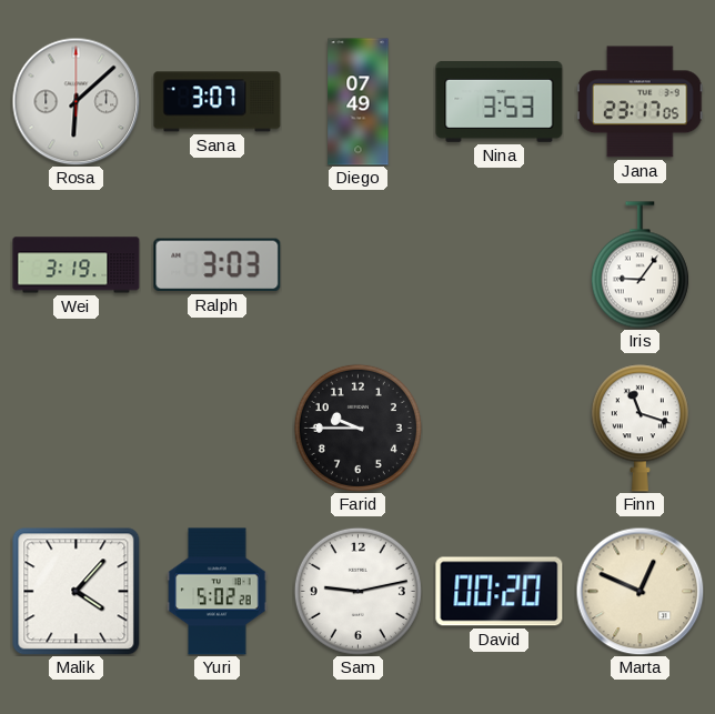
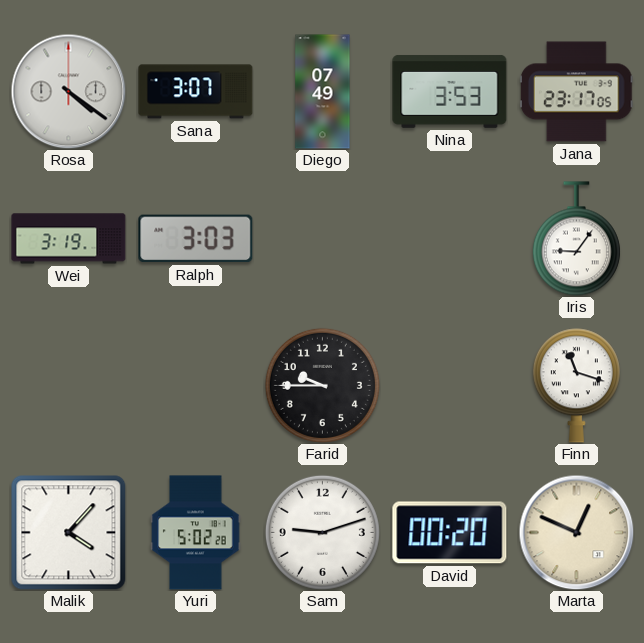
Rosa: 6:08 -> 4:21 (68, 91)
Sam: 9:13 -> 9:12 (322, 532)
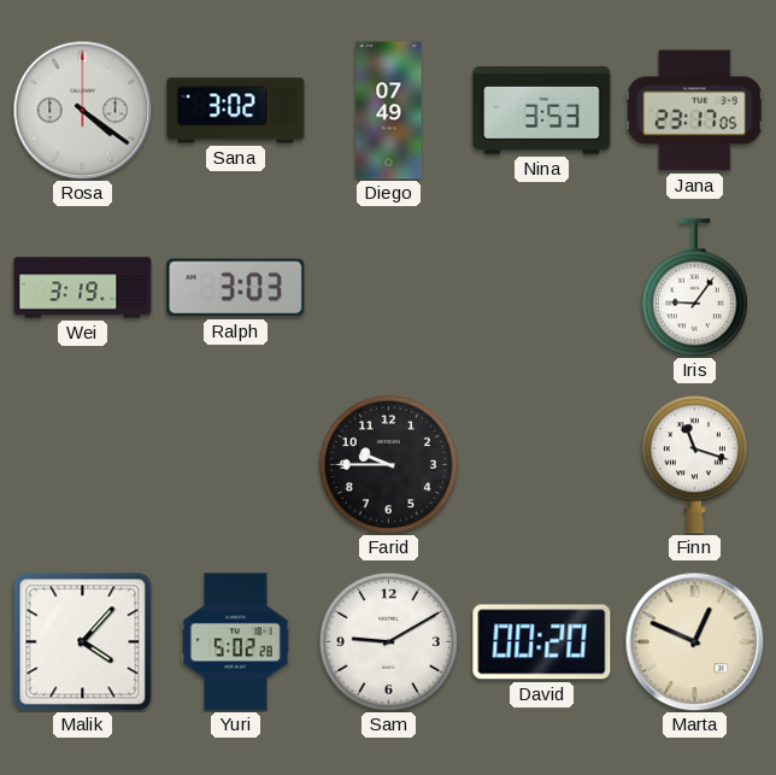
Sana: 3:07 -> 3:02 (236, 111)
Sam: 9:12 -> 9:10 (388, 641)
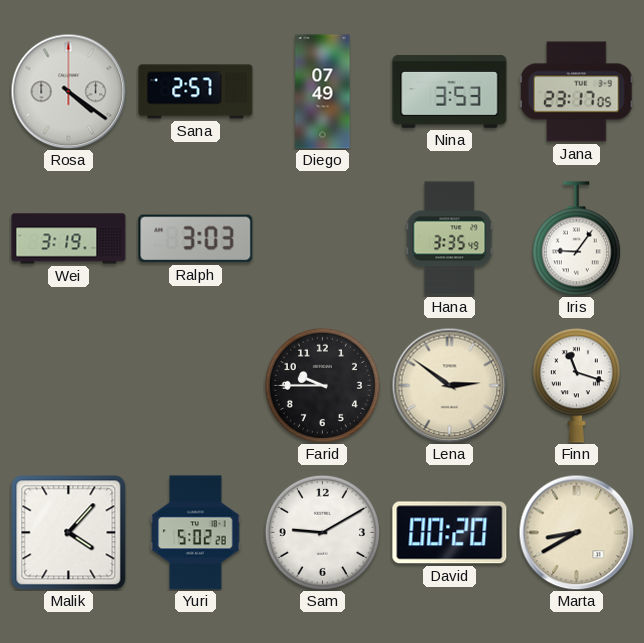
Sana: 3:02 -> 2:57 (196, 92)
Hana: none -> 3:35 (450, 239)
Lena: none -> 2:51 (449, 385)
Marta: 12:49 -> 8:40 (576, 532)
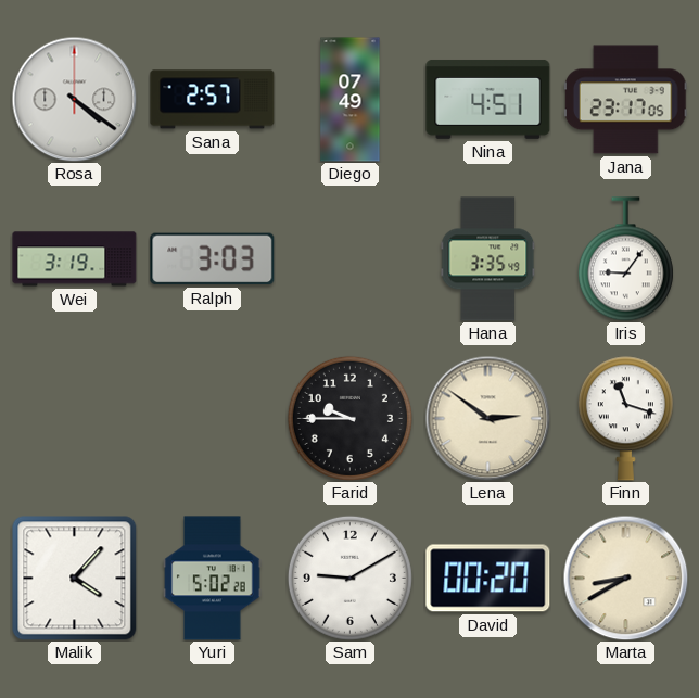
Nina: 3:53 -> 4:51 (488, 99)
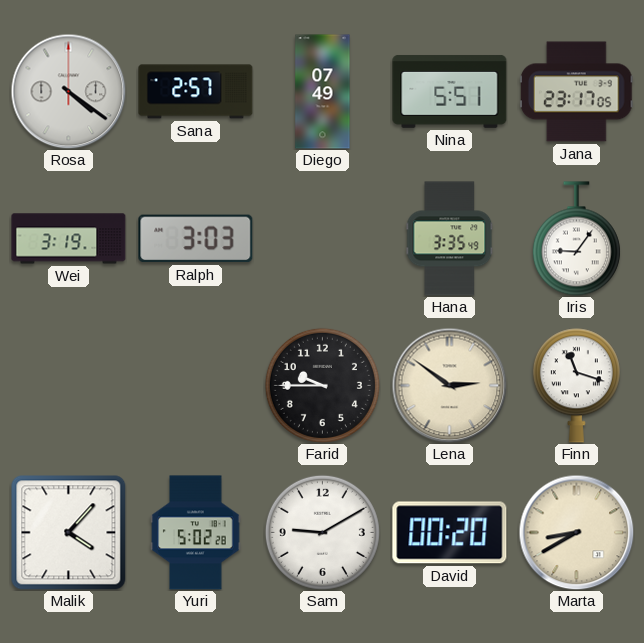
Nina: 4:51 -> 5:51 (450, 91)
